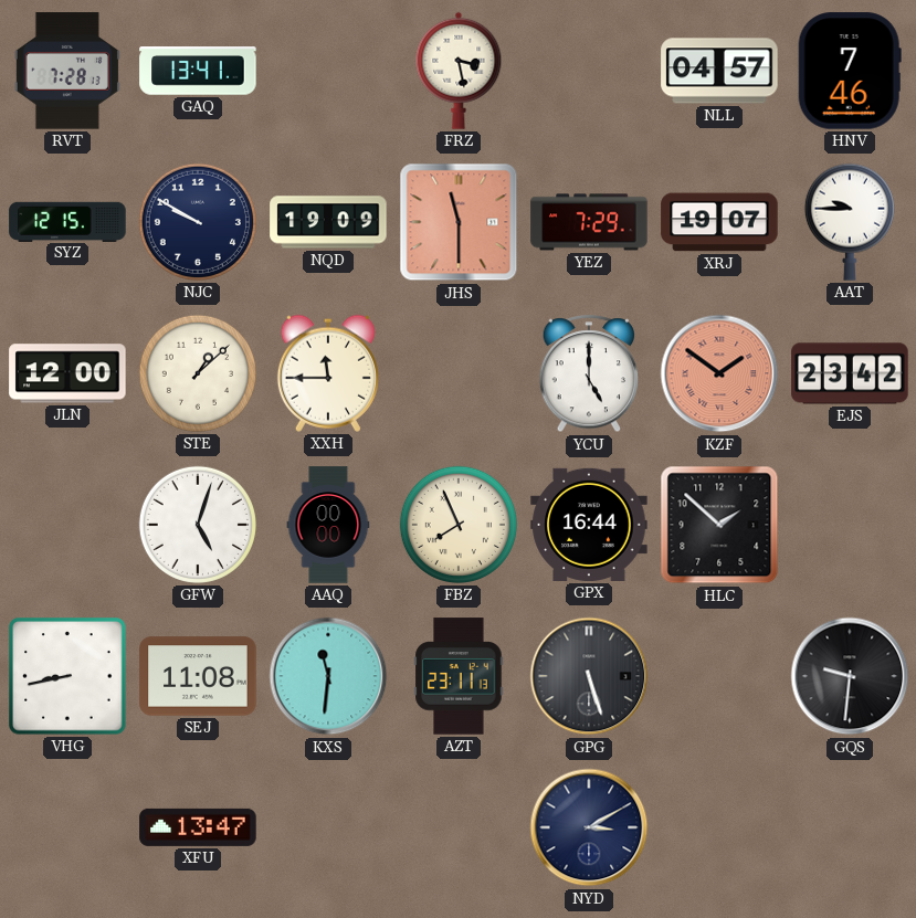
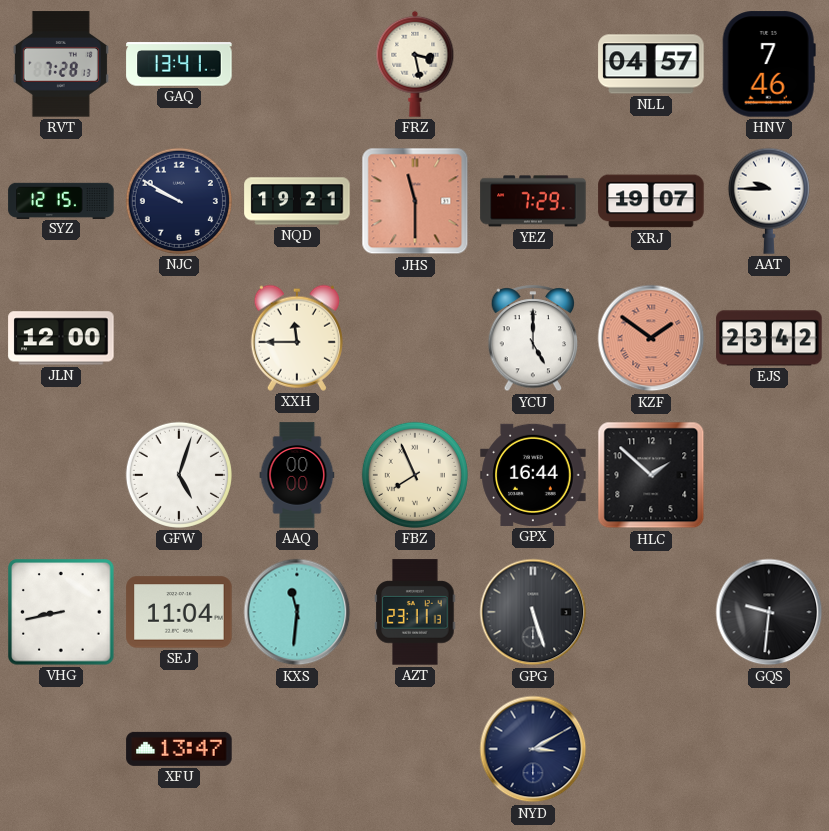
NQD: 19:09 -> 19:21 (297, 201)
STE: 1:08 -> none (198, 373)
SEJ: 11:08 -> 11:04 (179, 612)
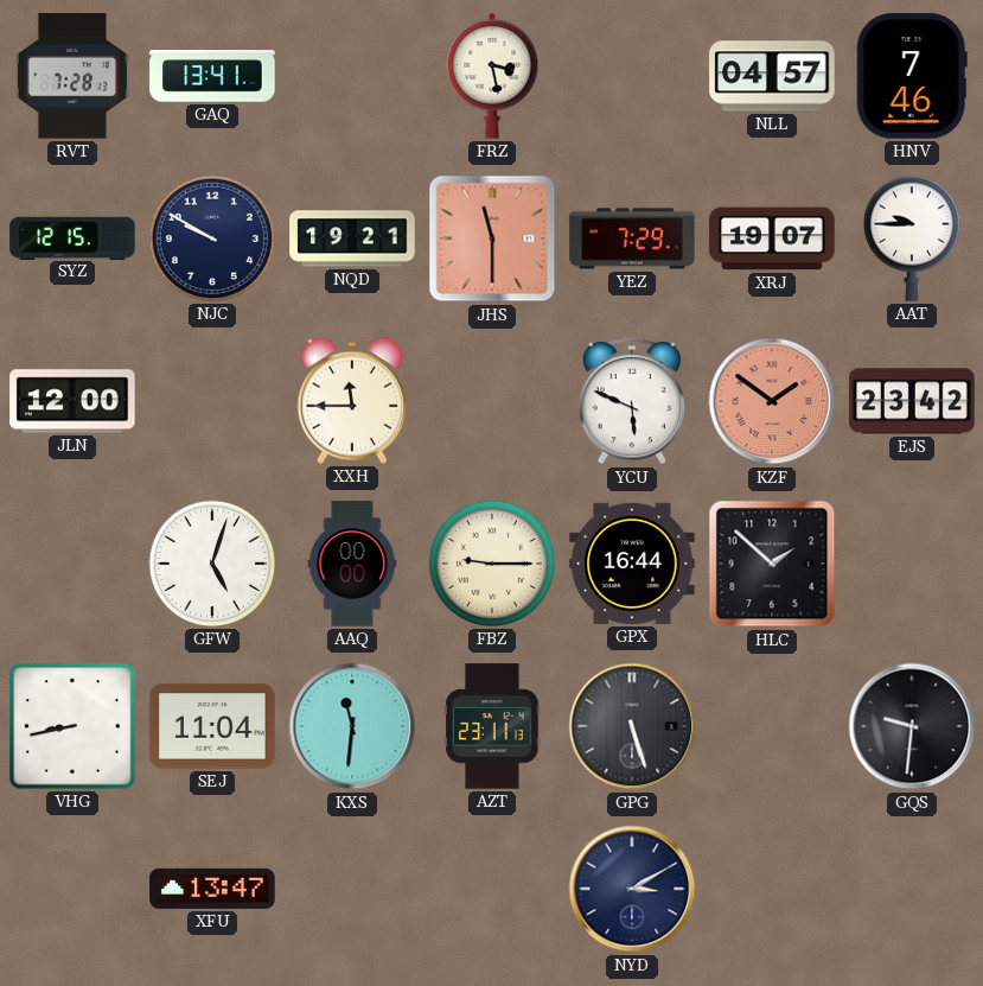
YCU: 5:00 -> 5:49 (632, 402)
FBZ: 7:56 -> 9:15 (492, 564)
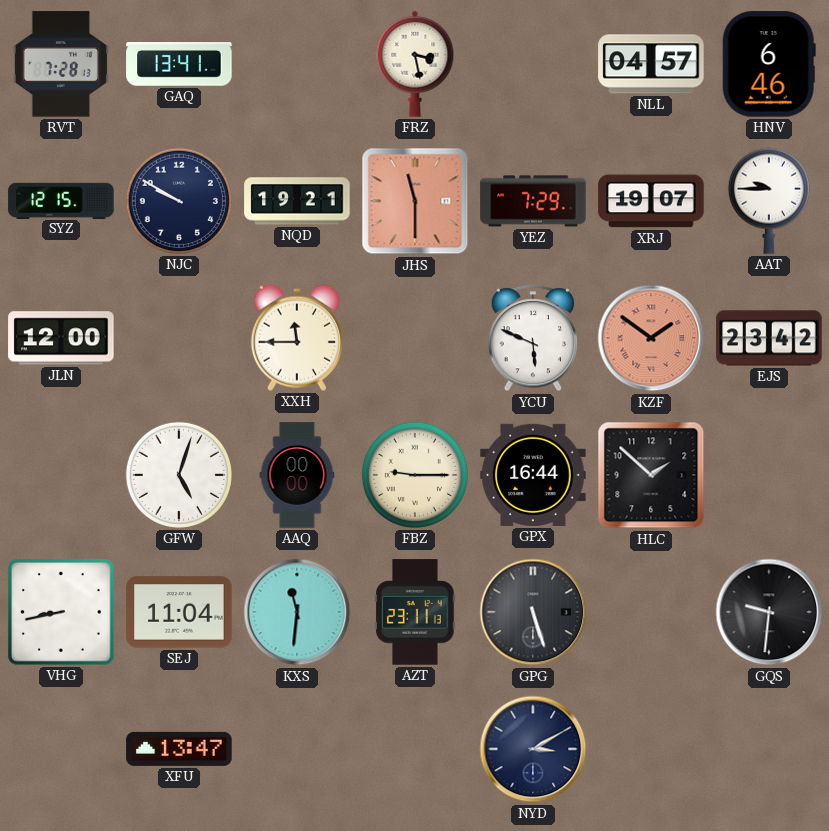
HNV: 7:46 -> 6:46 (769, 64)
